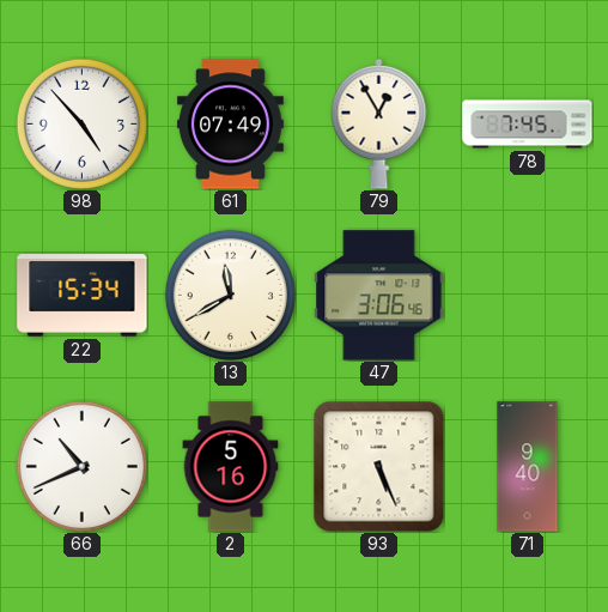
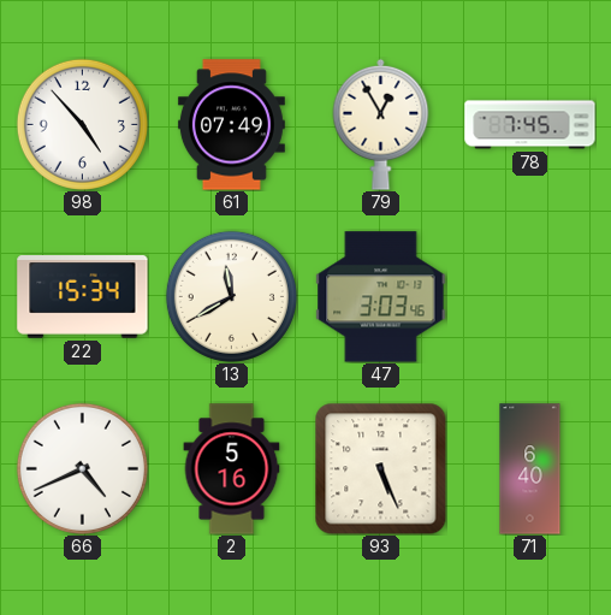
47: 3:06 -> 3:03 (381, 297)
66: 10:41 -> 4:41 (82, 468)
71: 9:40 -> 6:40 (530, 469)
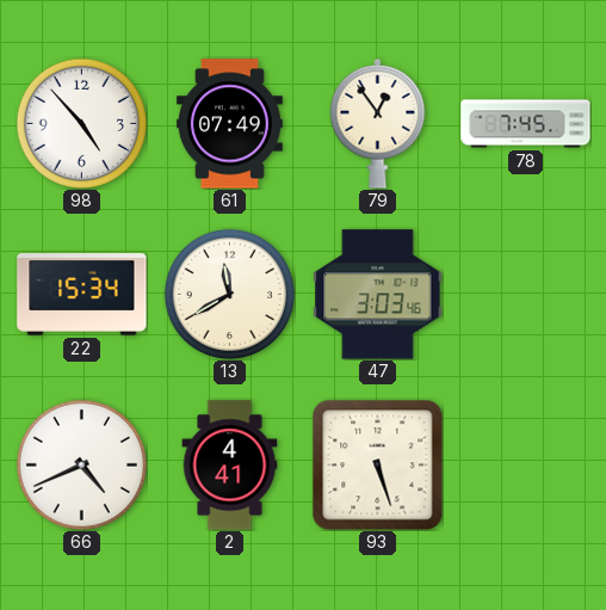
79: 12:55 -> 12:54 (378, 123)
2: 5:16 -> 4:41 (230, 466)
93: 5:26 -> 5:27 (377, 464)
71: 6:40 -> none (530, 469)
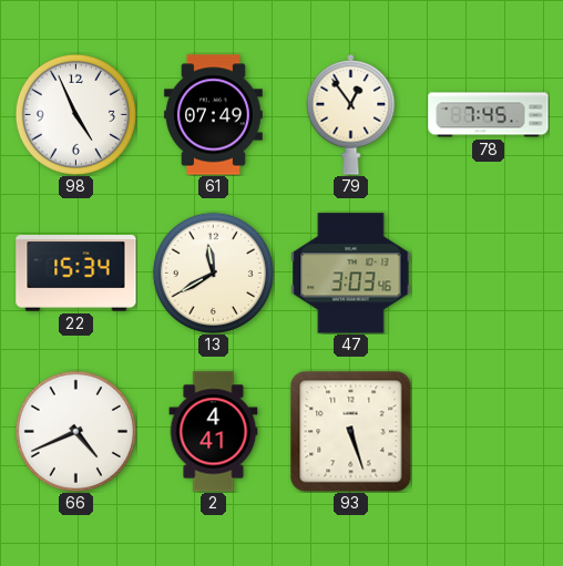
98: 4:53 -> 4:56 (75, 114)
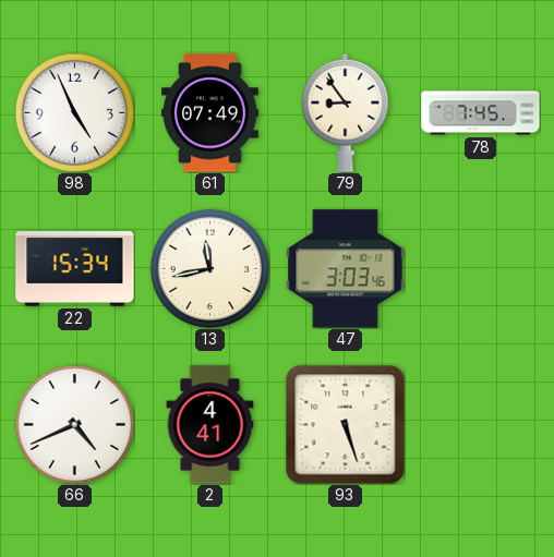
79: 12:54 -> 8:54 (346, 112)
13: 11:40 -> 11:43 (209, 268)
